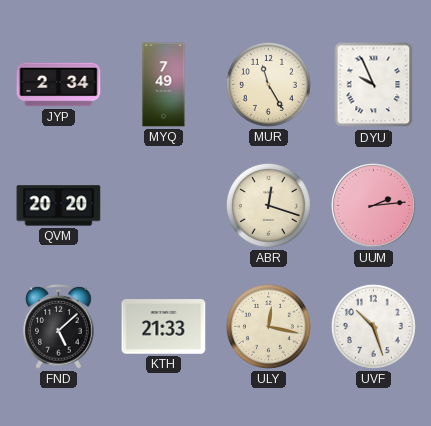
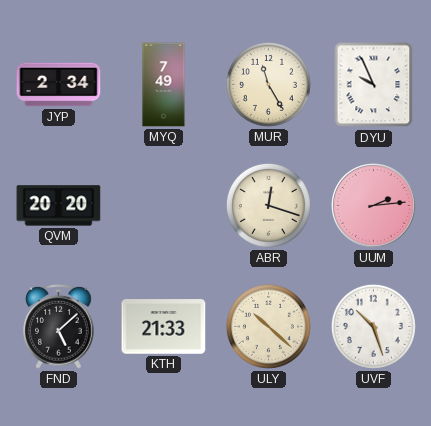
ULY: 12:17 -> 10:22 (268, 326)
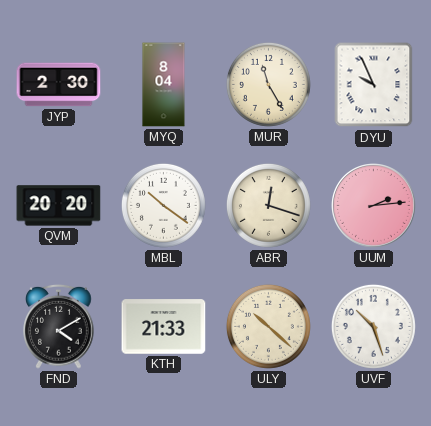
JYP: 2:34 -> 2:30 (59, 85)
MYQ: 7:49 -> 8:04 (164, 85)
MBL: none -> 10:21 (163, 205)
FND: 5:08 -> 4:10 (59, 326)
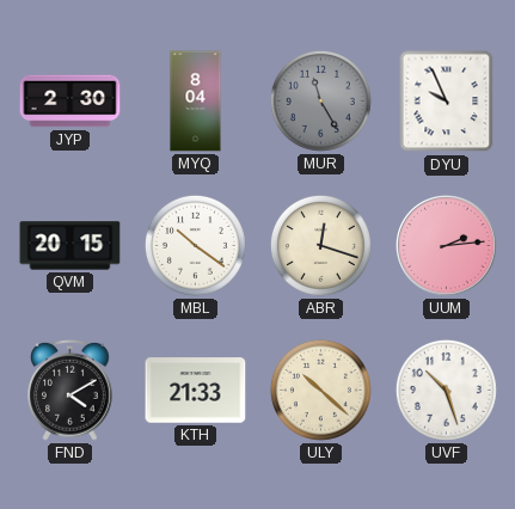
MUR dial: cream -> grey (320, 100)
QVM: 20:20 -> 20:15 (70, 246)
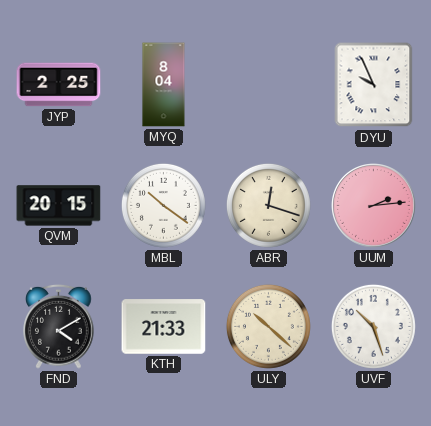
JYP: 2:30 -> 2:25 (59, 85)
MUR: 11:25 -> none (320, 100)
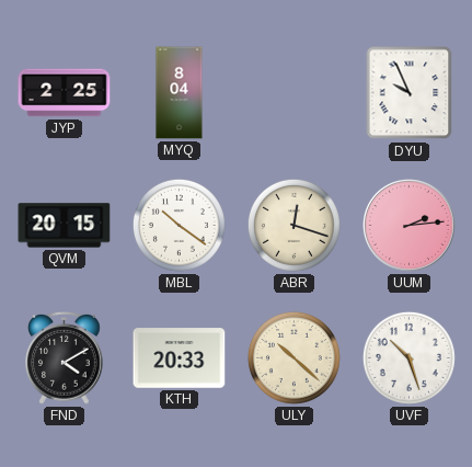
KTH: 21:33 -> 20:33 (180, 358)
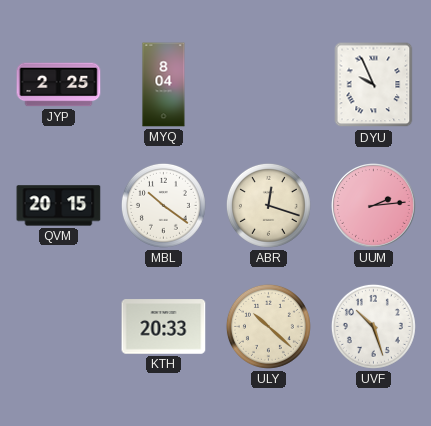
FND: 4:10 -> none (65, 357)
